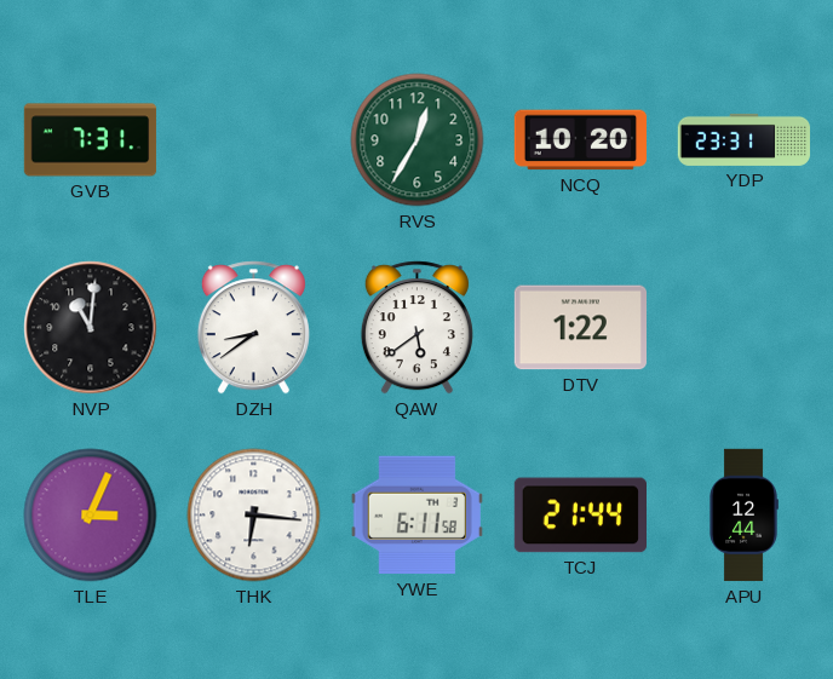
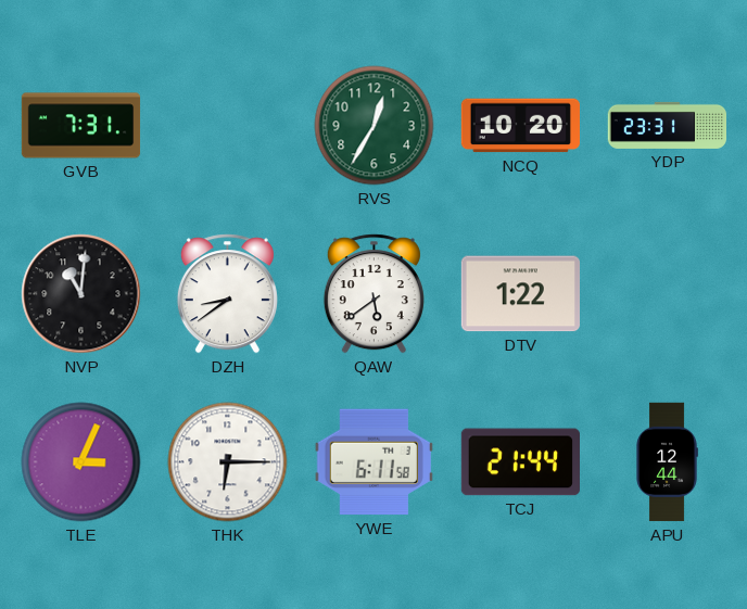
THK: 6:16 -> 6:15 (228, 462)
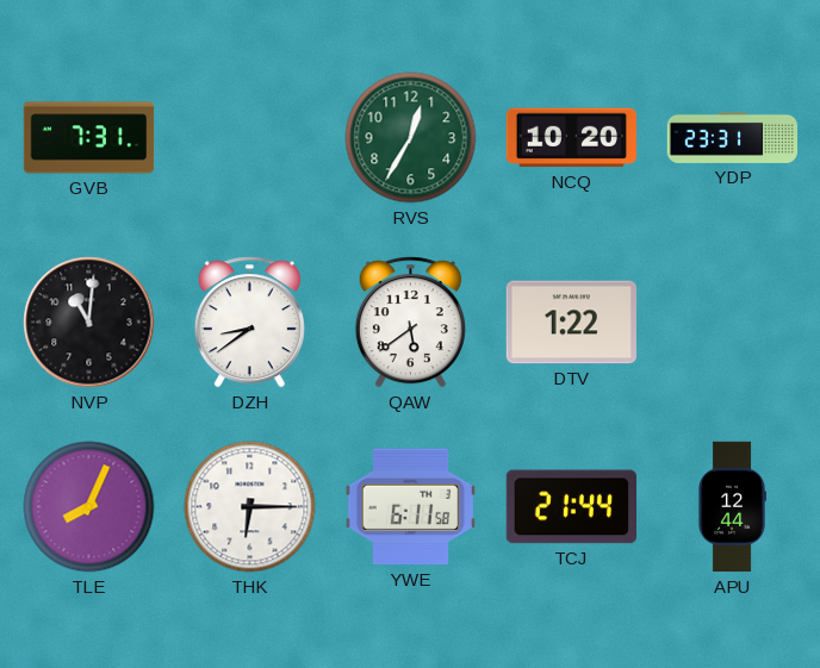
TLE: 3:04 -> 8:04 (89, 507)
